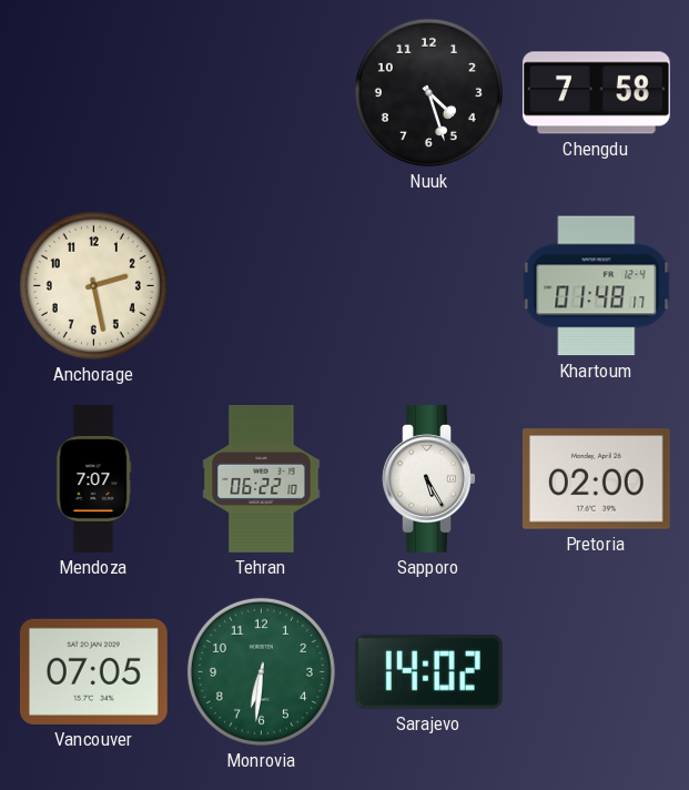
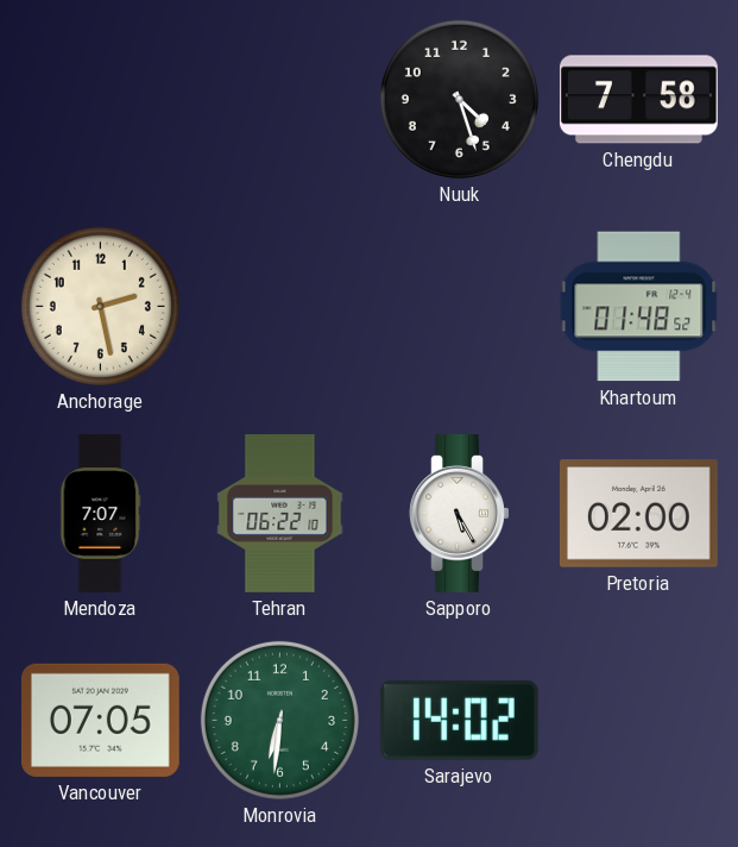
Khartoum: 01:48:17 -> 01:48:52 (639, 307)
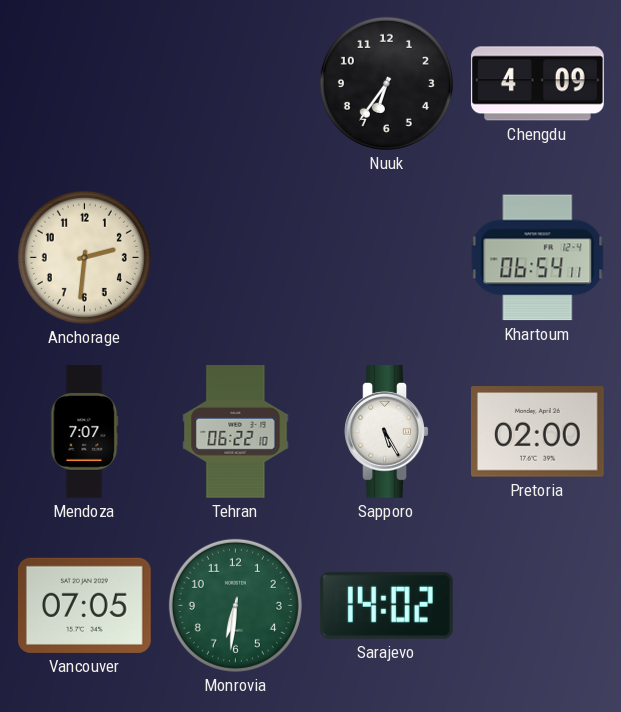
Nuuk: 4:27 -> 6:36 (386, 83)
Chengdu: 7:58 -> 4:09 (537, 84)
Anchorage: 2:28 -> 2:31 (84, 257)
Khartoum: 01:48 -> 06:54 (538, 258)
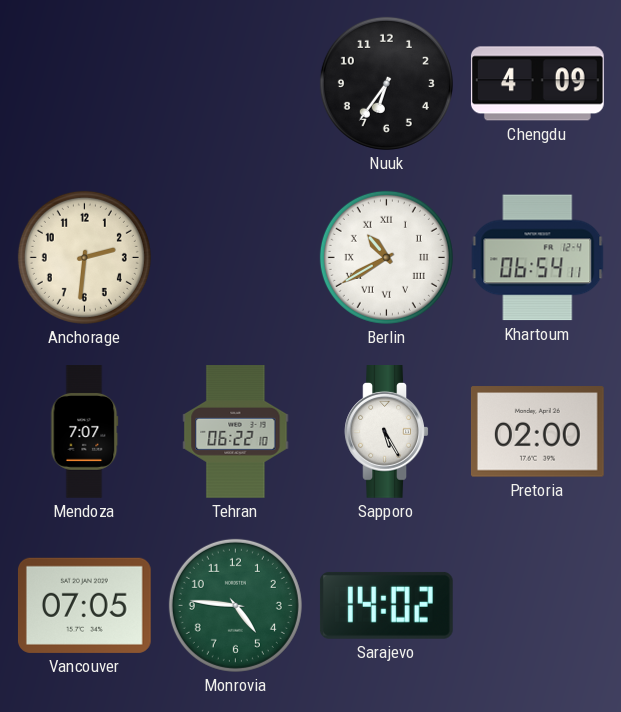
Berlin: none -> 10:40 (386, 257)
Monrovia: 6:31 -> 4:46 (235, 605)
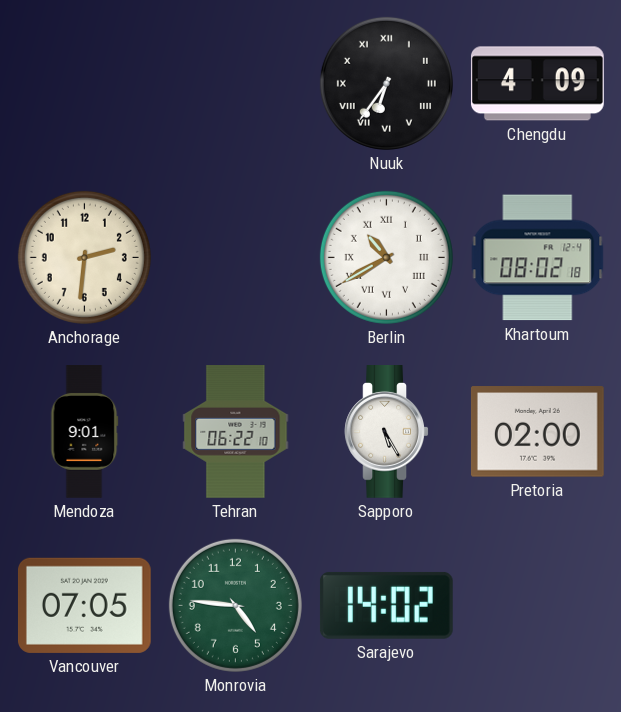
Nuuk numerals: Arabic -> Roman (386, 83)
Khartoum: 06:54 -> 08:02 (538, 258)
Mendoza: 7:07 -> 9:01 (84, 432)
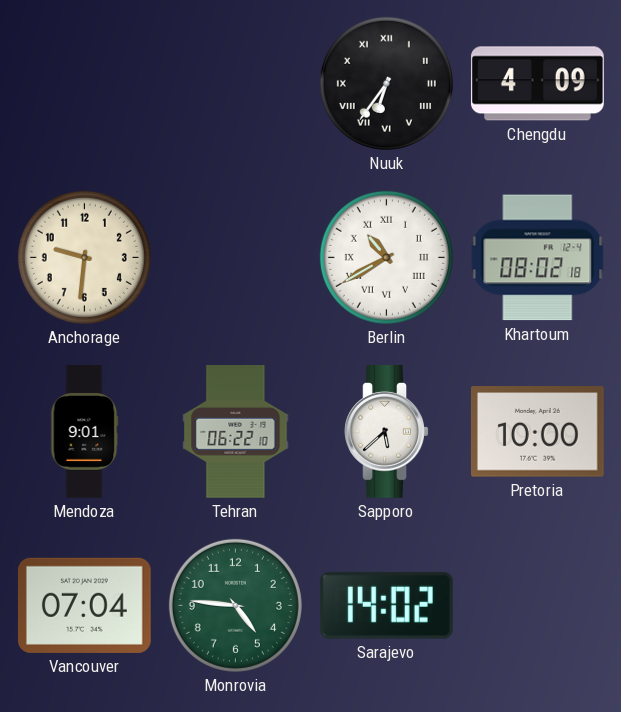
Anchorage: 2:31 -> 9:31 (84, 257)
Sapporo: 5:25 -> 5:38 (387, 432)
Pretoria: 02:00 -> 10:00 (537, 432)
Vancouver: 07:05 -> 07:04 (84, 605)
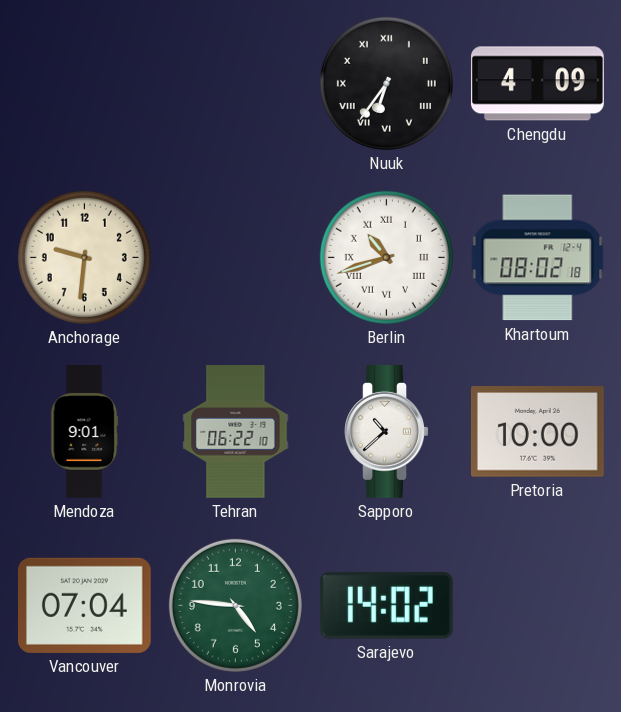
Berlin: 10:40 -> 10:42 (386, 257)
Sapporo: 5:38 -> 10:38 (387, 432)
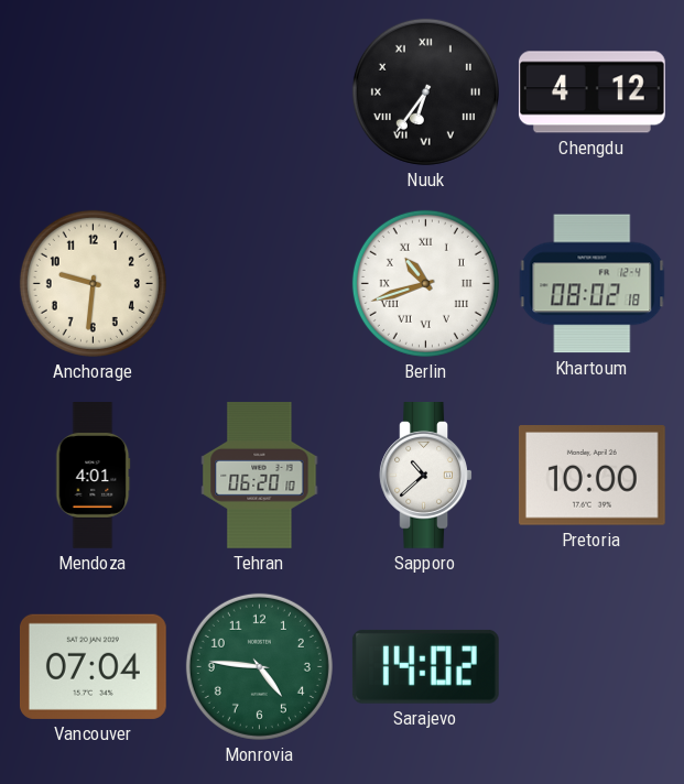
Chengdu: 4:09 -> 4:12 (591, 92)
Mendoza: 9:01 -> 4:01 (93, 476)
Tehran: 06:22 -> 06:20 (260, 476)
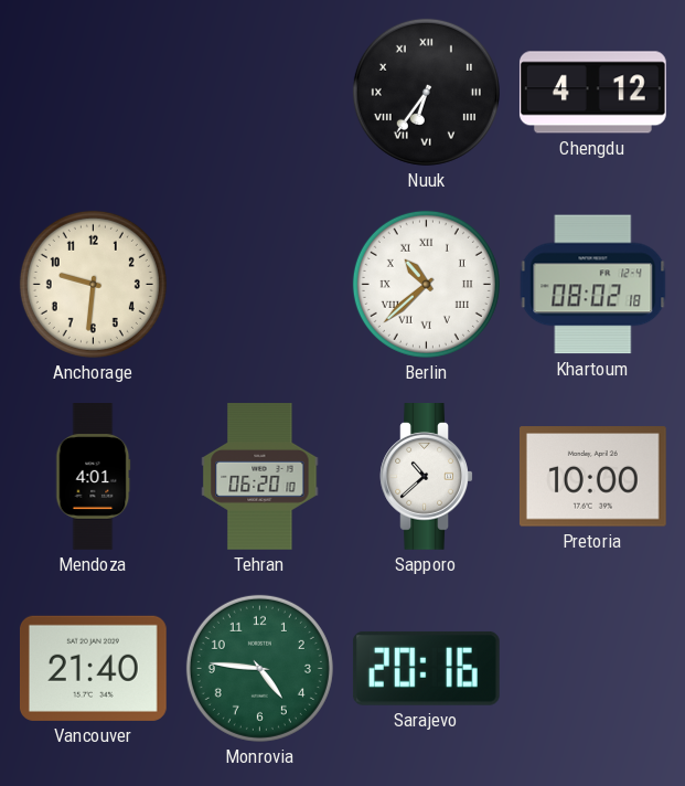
Berlin: 10:42 -> 10:38 (426, 284)
Vancouver: 07:04 -> 21:40 (93, 668)
Sarajevo: 14:02 -> 20:16 (426, 668)
